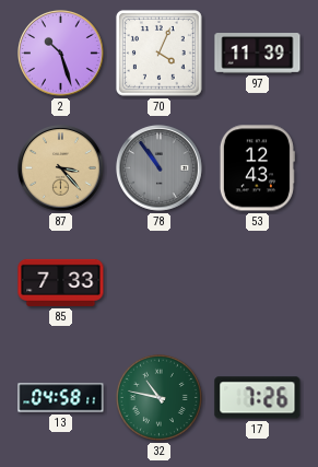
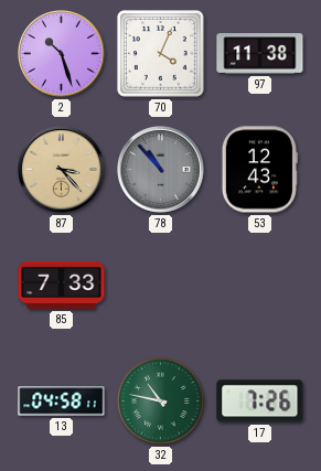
97: 11:39 -> 11:38 (260, 54)
78: 10:54 -> 10:53 (161, 170)
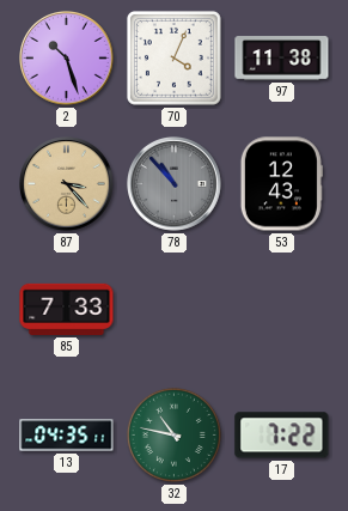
13: 04:58 -> 04:35 (67, 436)
17: 7:26 -> 7:22 (282, 436)
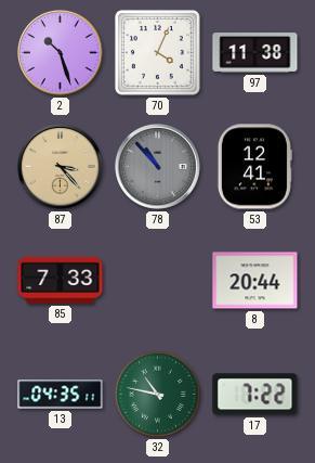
53: 12:43 -> 12:41 (254, 167)
8: none -> 20:44 (255, 281)
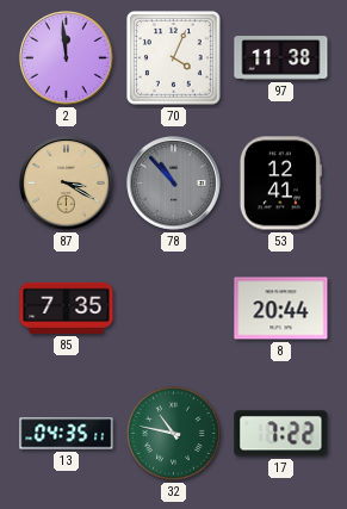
2: 10:27 -> 11:59 (67, 58)
87: 3:23 -> 3:20 (67, 184)
85: 7:33 -> 7:35 (67, 308)
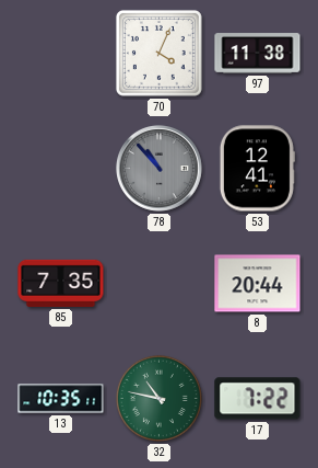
2: 11:59 -> none (67, 58)
87: 3:20 -> none (67, 184)
13: 04:35 -> 10:35 (61, 399)
